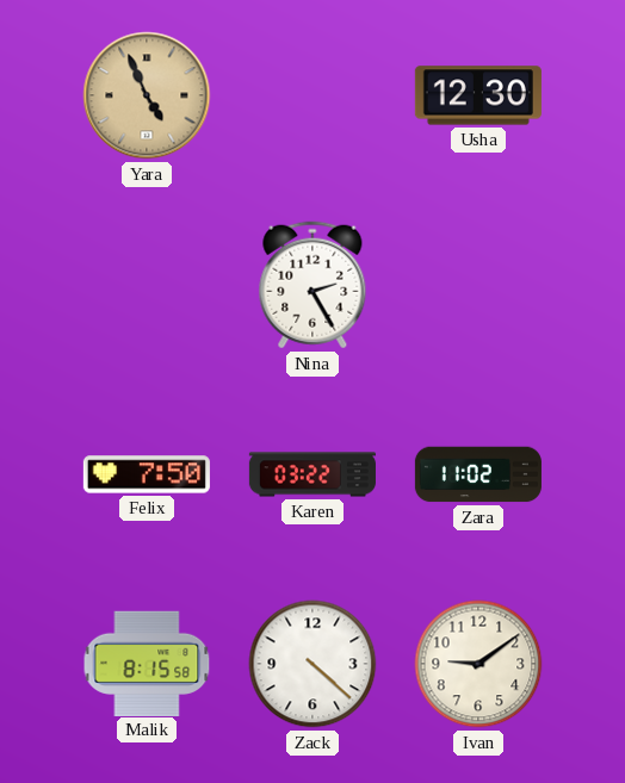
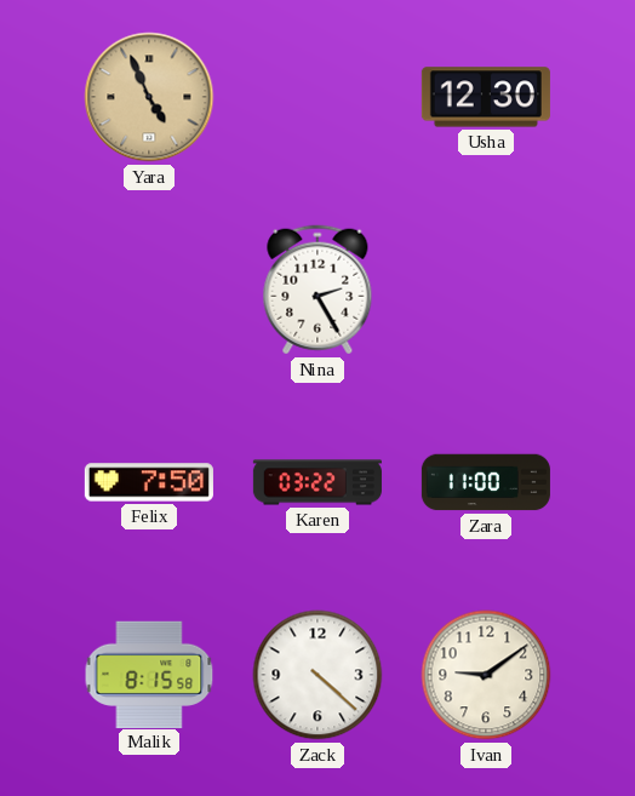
Zara: 11:02 -> 11:00 (486, 482)
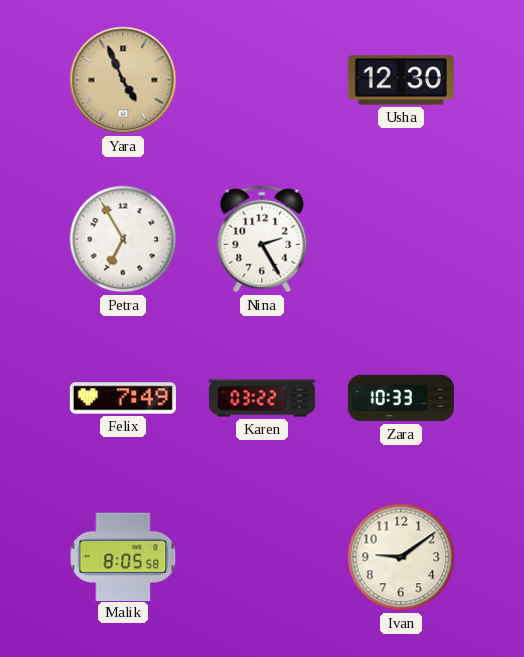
Petra: none -> 6:55 (123, 239)
Felix: 7:50 -> 7:49 (123, 398)
Zara: 11:00 -> 10:33 (401, 398)
Malik: 8:15 -> 8:05 (123, 556)
Zack: 4:22 -> none (317, 675)
